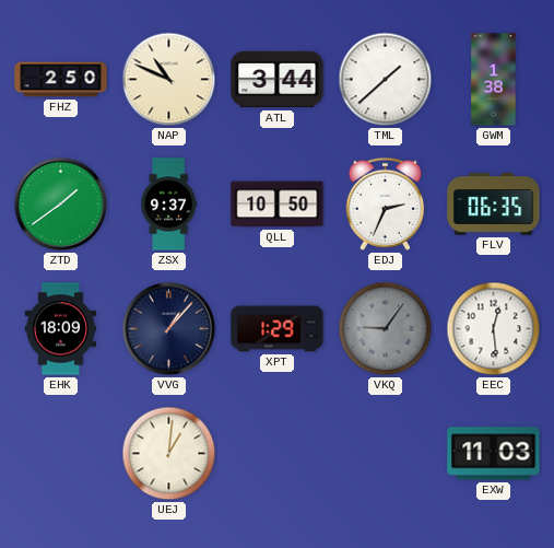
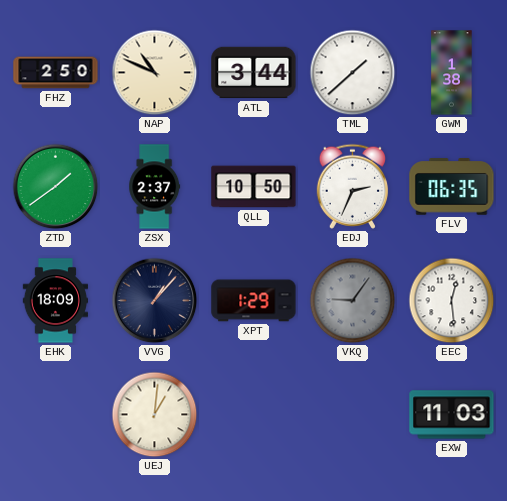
ZSX: 9:37 -> 2:37 (155, 187)
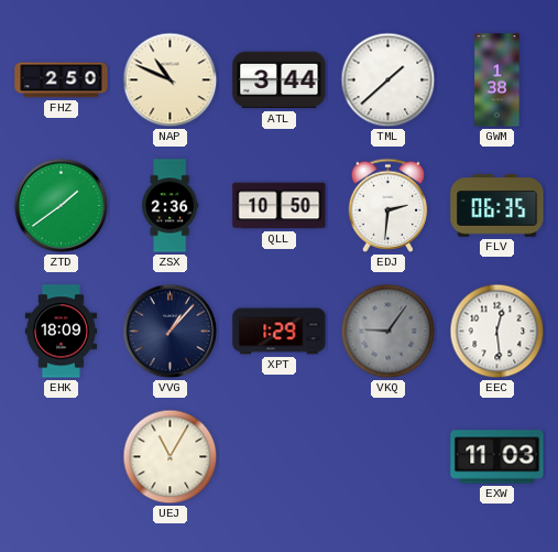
ZSX: 2:37 -> 2:36 (171, 206)
EDJ: 2:34 -> 2:31 (389, 205)
UEJ: 1:01 -> 11:05 (171, 457)
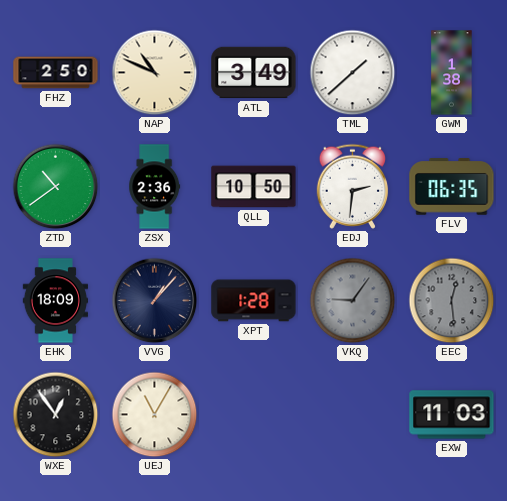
ATL: 3:44 -> 3:49 (254, 73)
ZTD: 1:39 -> 10:39 (56, 187)
XPT: 1:29 -> 1:28 (254, 301)
EEC dial: white -> grey (452, 301)
WXE: none -> 12:54 (56, 415)
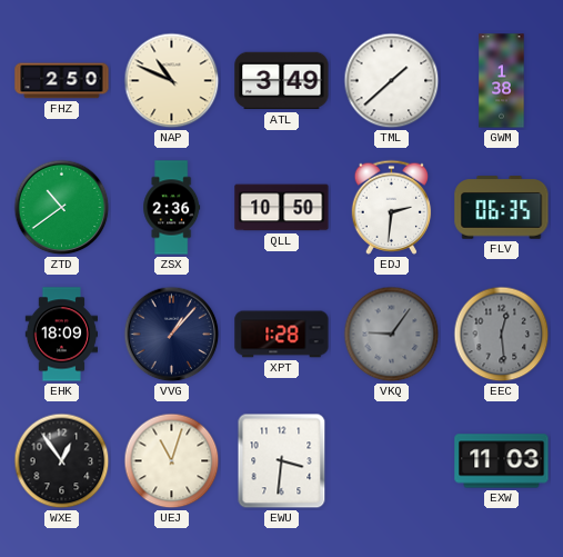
UEJ: 11:05 -> 11:03 (172, 461)
EWU: none -> 3:31 (282, 461)
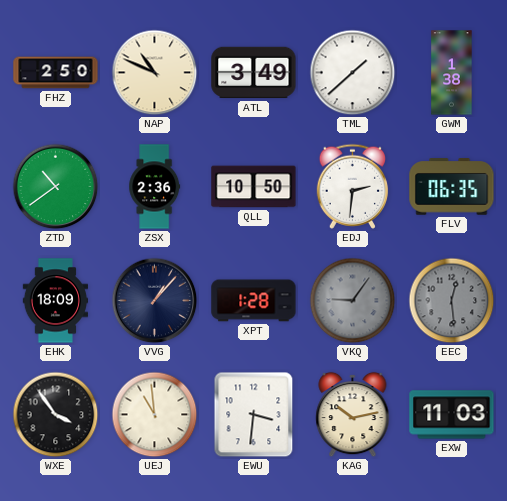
WXE: 12:54 -> 3:54 (56, 415)
UEJ: 11:03 -> 10:59 (155, 415)
KAG: none -> 10:13 (353, 415)
